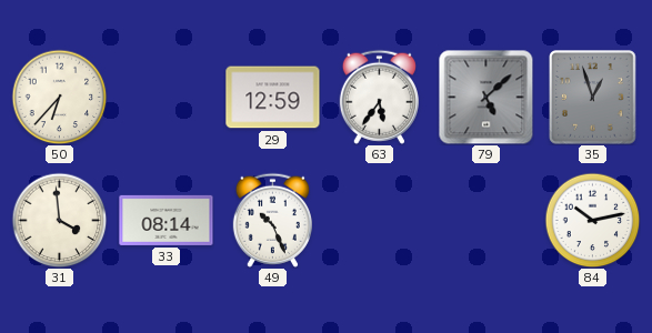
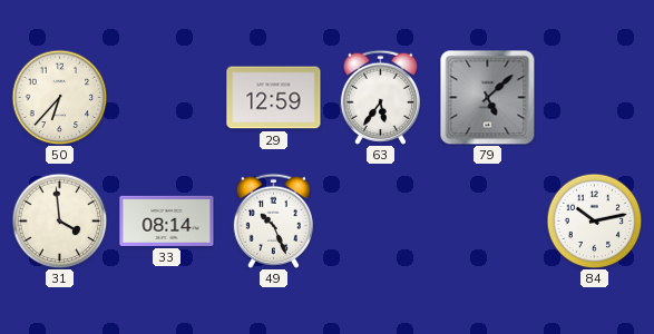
35: 12:57 -> none (593, 98)
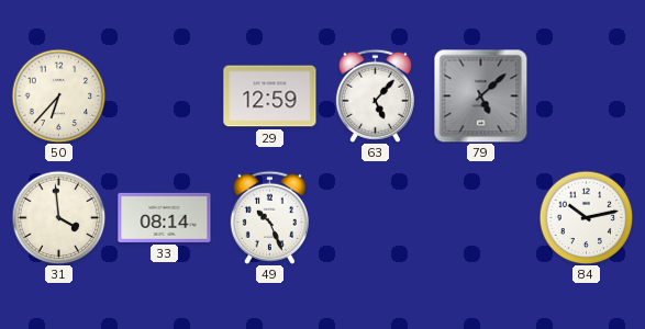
63: 5:36 -> 5:07 (375, 95)
